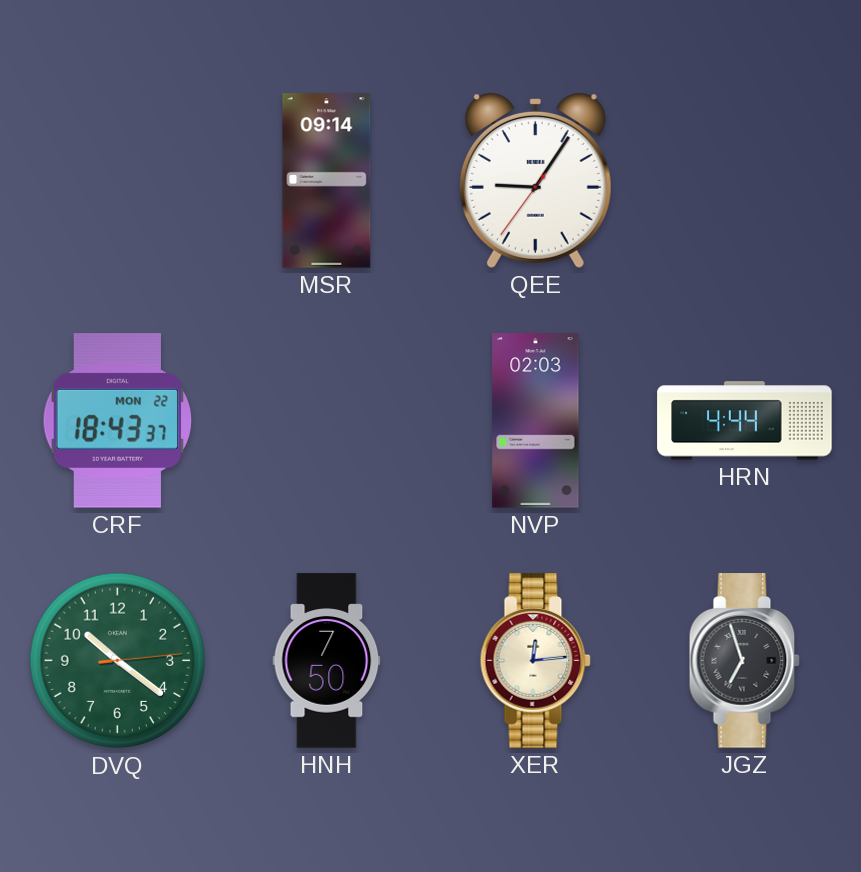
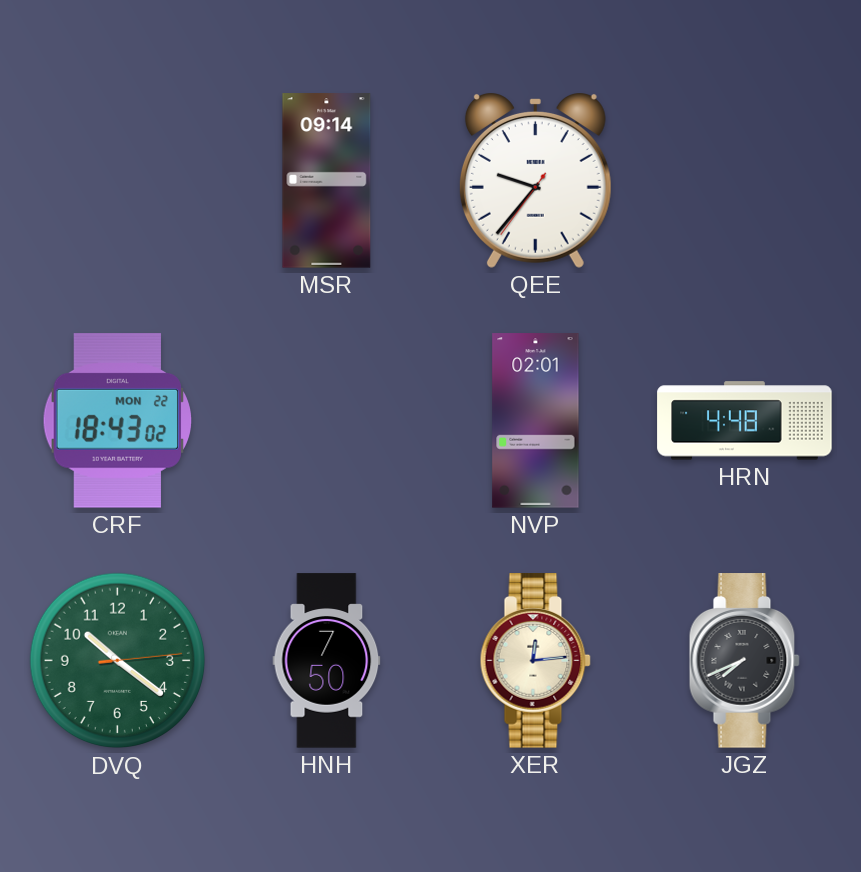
QEE: 9:05 -> 9:36 (535, 181)
CRF: 18:43:37 -> 18:43:02 (117, 421)
NVP: 02:03 -> 02:01 (536, 421)
HRN: 4:44 -> 4:48 (745, 421)
JGZ: 6:57 -> 7:41 (744, 661)
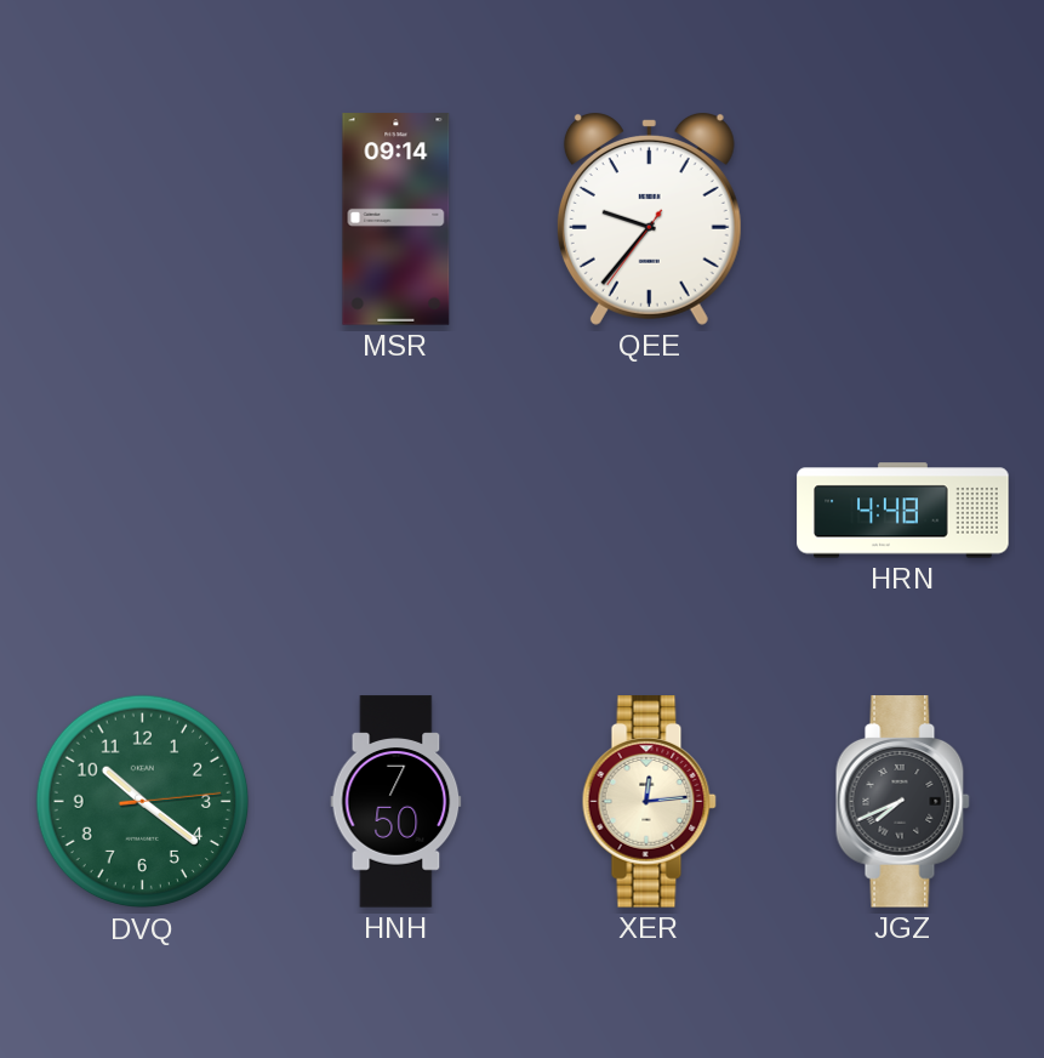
CRF: 18:43 -> none (117, 421)
NVP: 02:01 -> none (536, 421)
